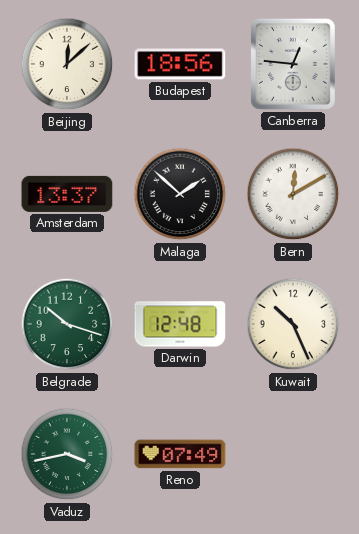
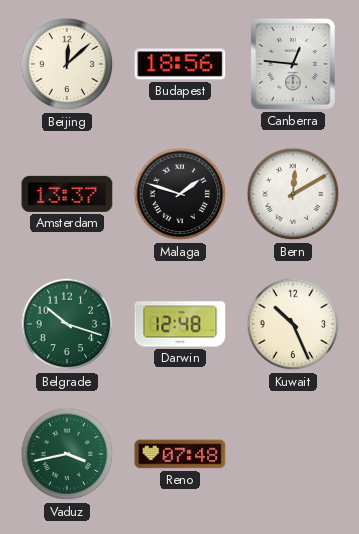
Malaga: 1:52 -> 1:48 (180, 194)
Reno: 07:49 -> 07:48 (180, 454)
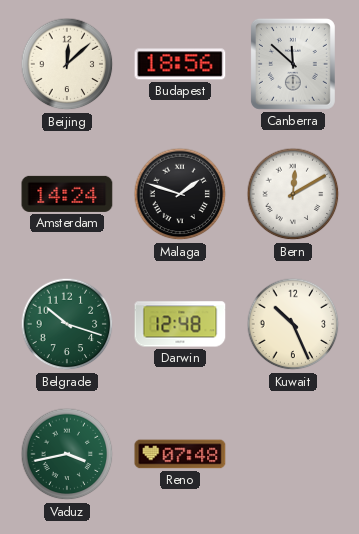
Canberra: 12:46 -> 11:52 (293, 64)
Amsterdam: 13:37 -> 14:24 (67, 194)
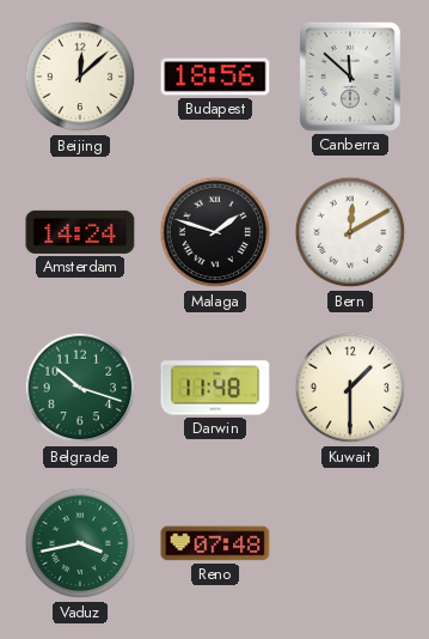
Darwin: 12:48 -> 11:48 (215, 388)
Kuwait: 10:26 -> 1:30 (350, 388)
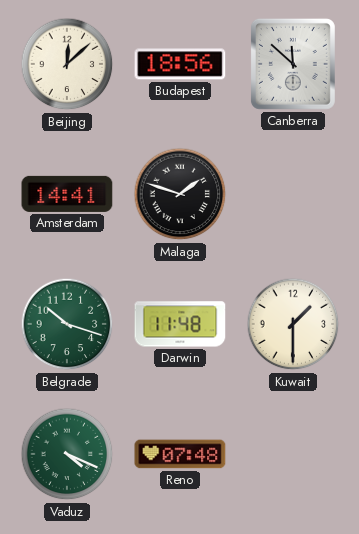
Amsterdam: 14:24 -> 14:41 (67, 194)
Bern: 12:10 -> none (350, 232)
Vaduz: 3:43 -> 4:19 (67, 454)
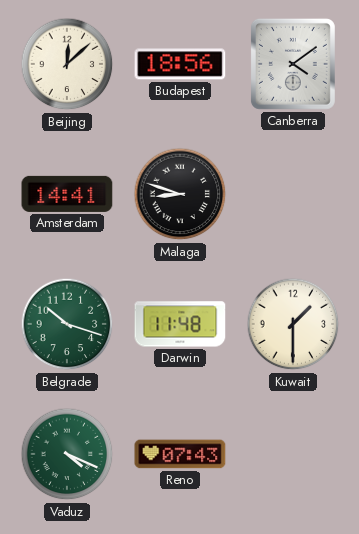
Canberra: 11:52 -> 4:09 (293, 64)
Malaga: 1:48 -> 8:48 (180, 194)
Reno: 07:48 -> 07:43 (180, 454)
